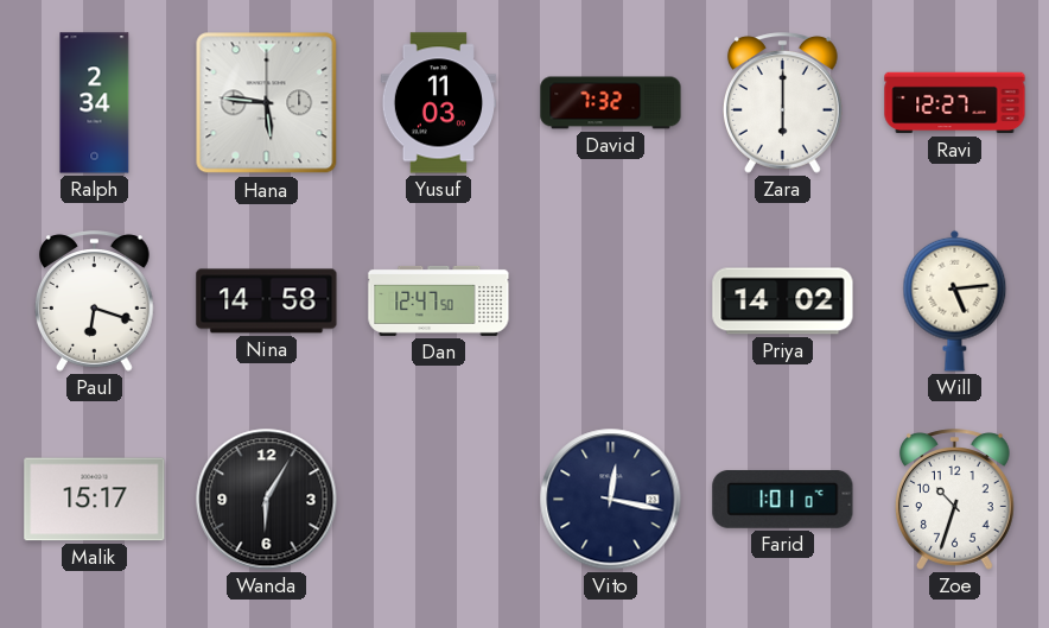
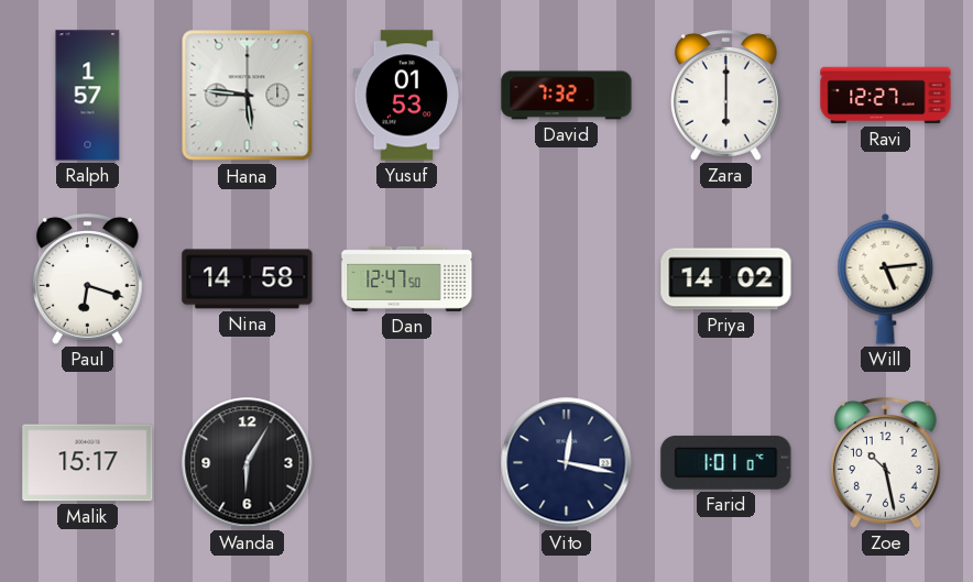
Ralph: 2:34 -> 1:57 (88, 96)
Yusuf: 11:03 -> 01:53 (407, 96)
Zoe: 10:33 -> 10:28 (886, 463)
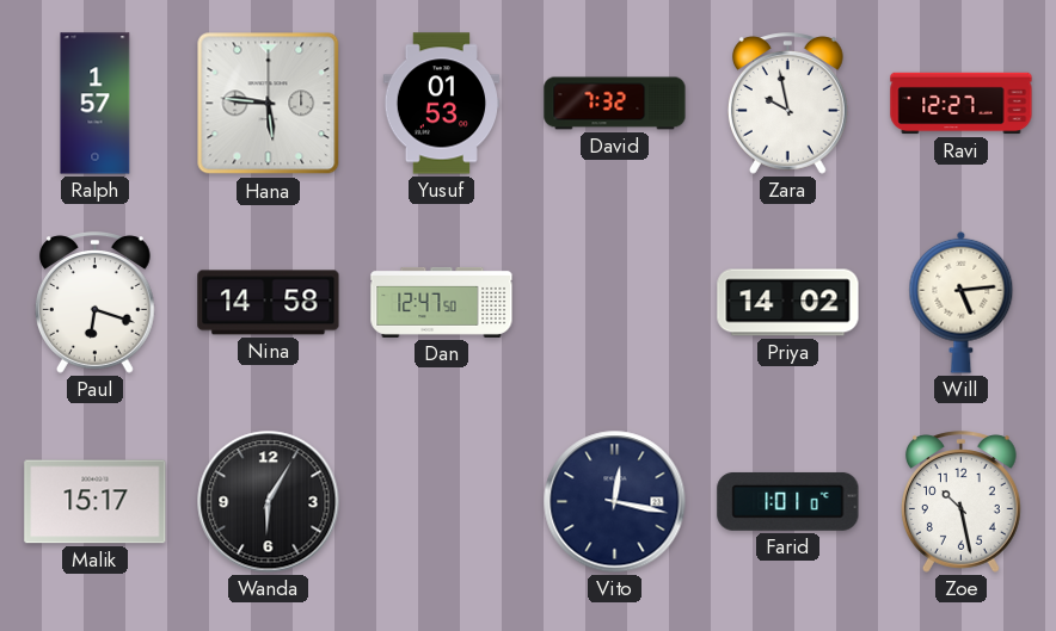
Zara: 6:00 -> 9:58 (788, 104)
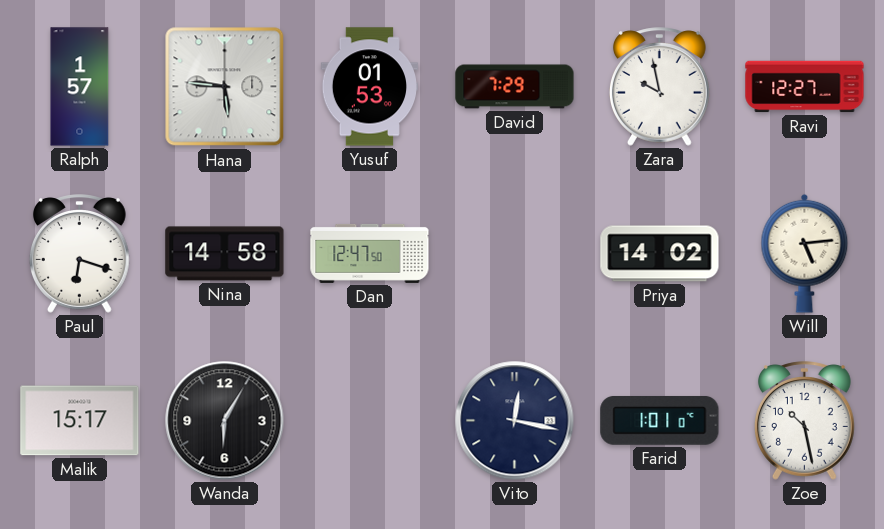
David: 7:32 -> 7:29 (515, 87)
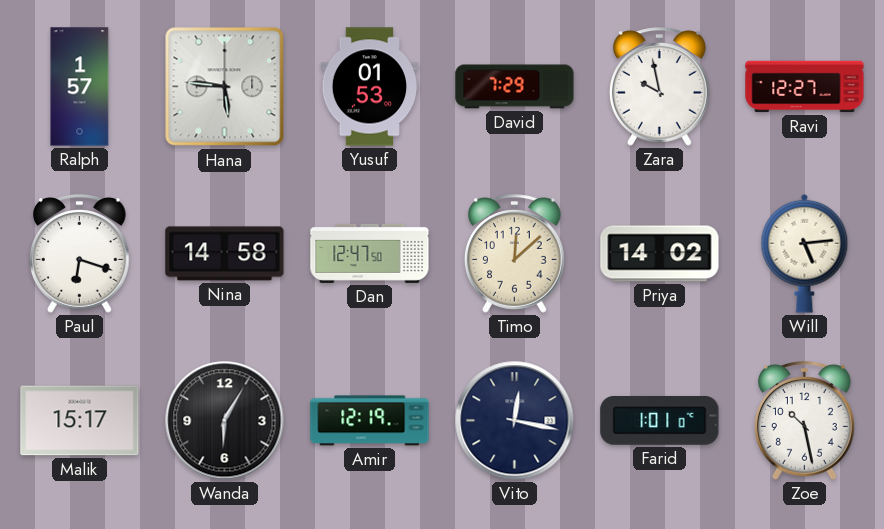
Timo: none -> 12:08 (515, 254)
Amir: none -> 12:19 (370, 421)
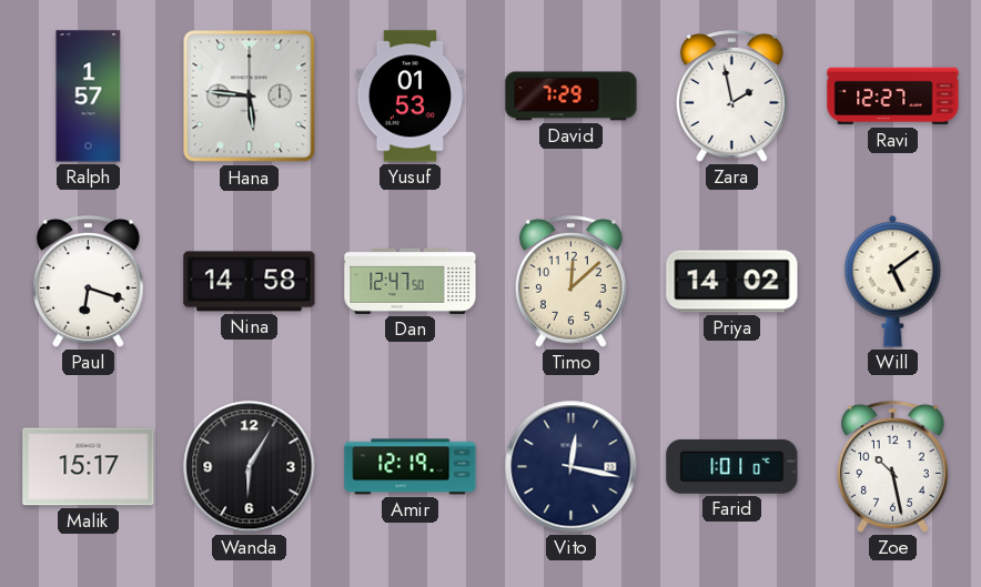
Zara: 9:58 -> 1:58 (732, 97)
Will: 5:14 -> 5:09 (893, 281)
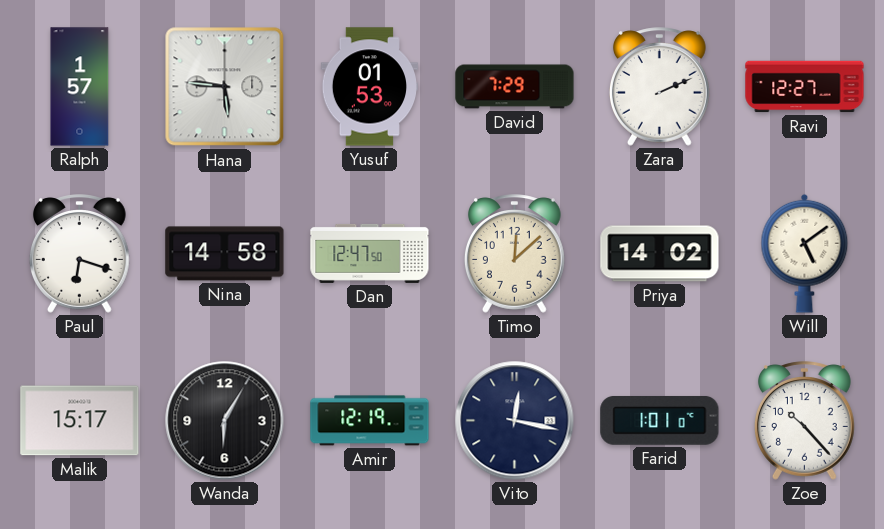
Zara: 1:58 -> 2:11 (660, 87)
Zoe: 10:28 -> 10:23 (805, 421)
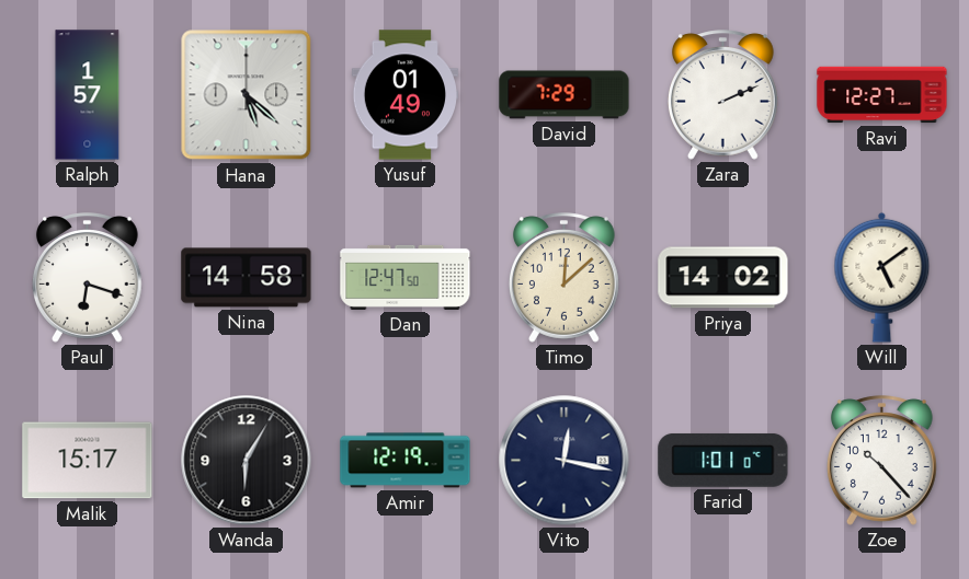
Hana: 5:46 -> 5:22 (247, 95)
Yusuf: 01:53 -> 01:49 (406, 95)
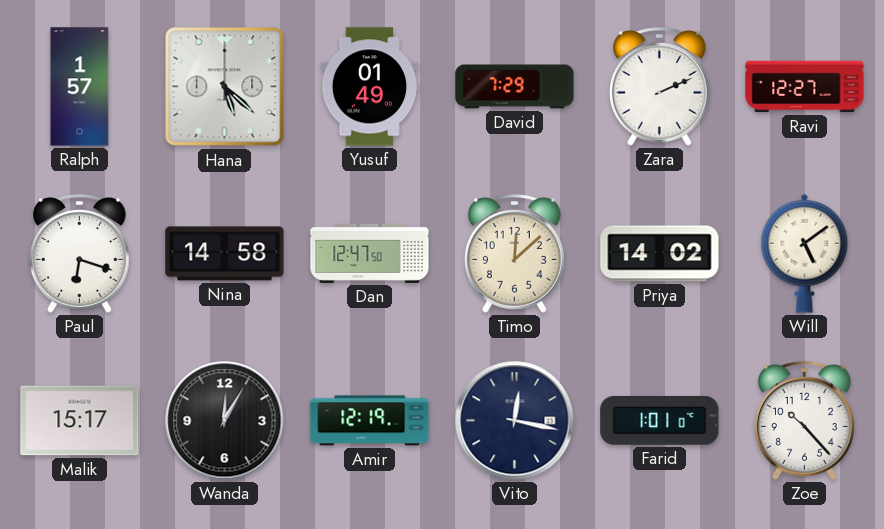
Wanda: 6:05 -> 12:05 (225, 421)
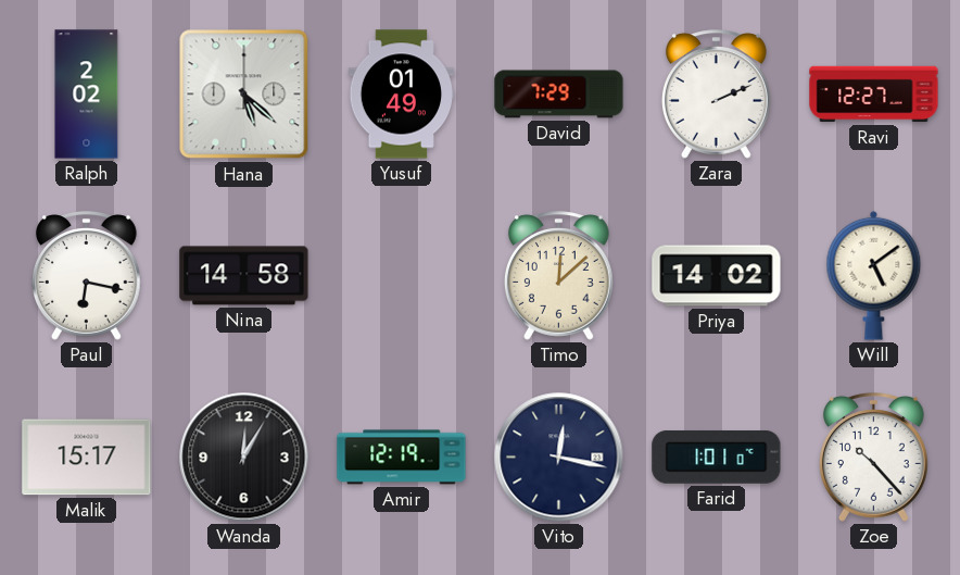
Ralph: 1:57 -> 2:02 (87, 95)
Paul: 6:18 -> 6:17 (87, 276)
Dan: 12:47 -> none (370, 253)
